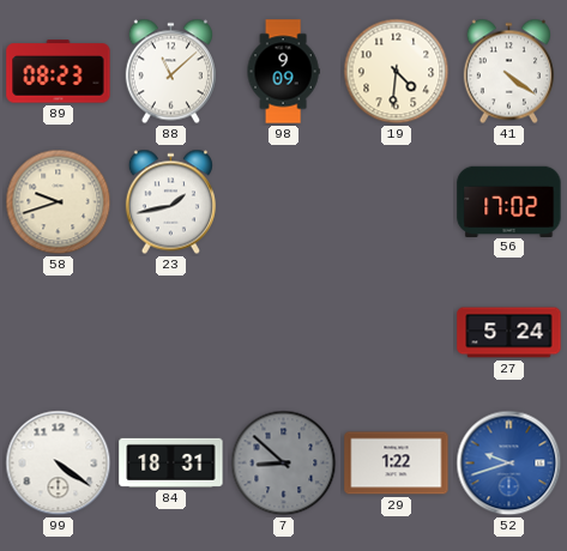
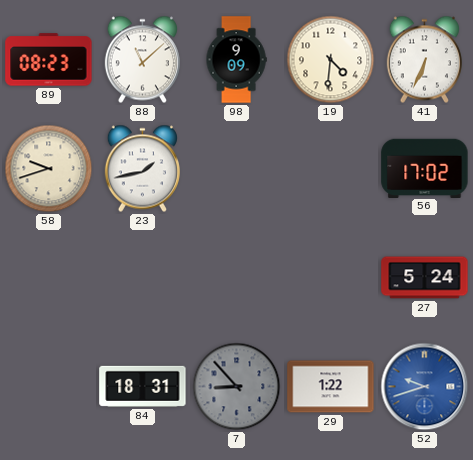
41: 4:21 -> 6:34 (424, 60)
99: 4:21 -> none (59, 464)
7: 8:52 -> 8:53 (237, 387)
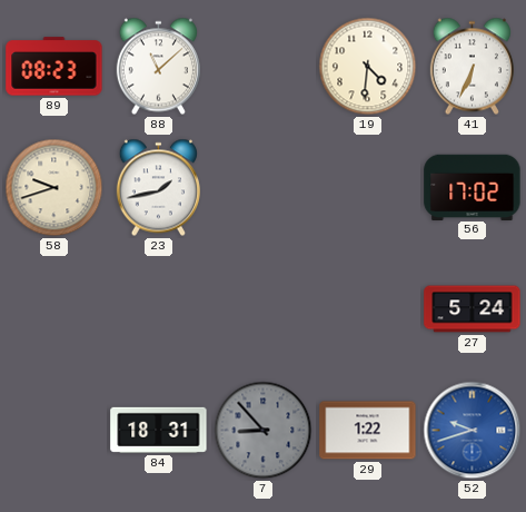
98: 9:09 -> none (236, 60)
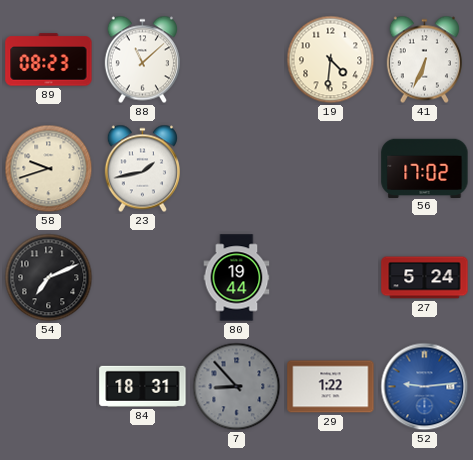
54: none -> 7:11 (49, 278)
80: none -> 19:44 (237, 278)
52: 9:42 -> 9:14 (425, 387)
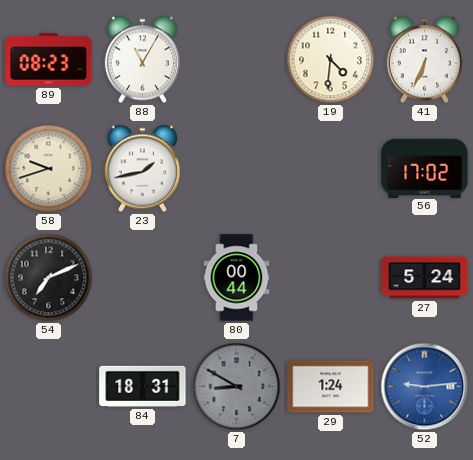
88: 11:08 -> 11:05 (142, 60)
80: 19:44 -> 00:44 (237, 278)
7: 8:53 -> 8:50 (237, 387)
29: 1:22 -> 1:24 (331, 387)
